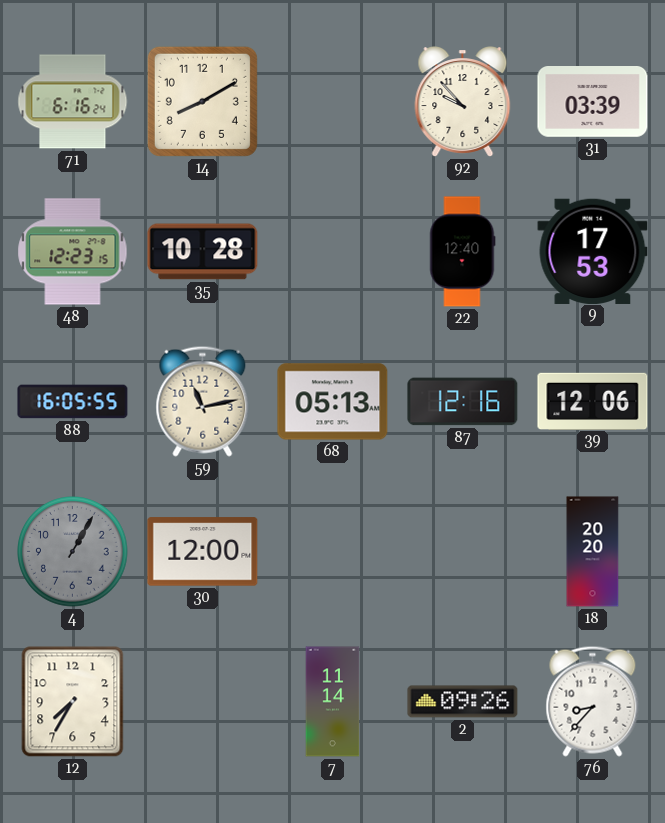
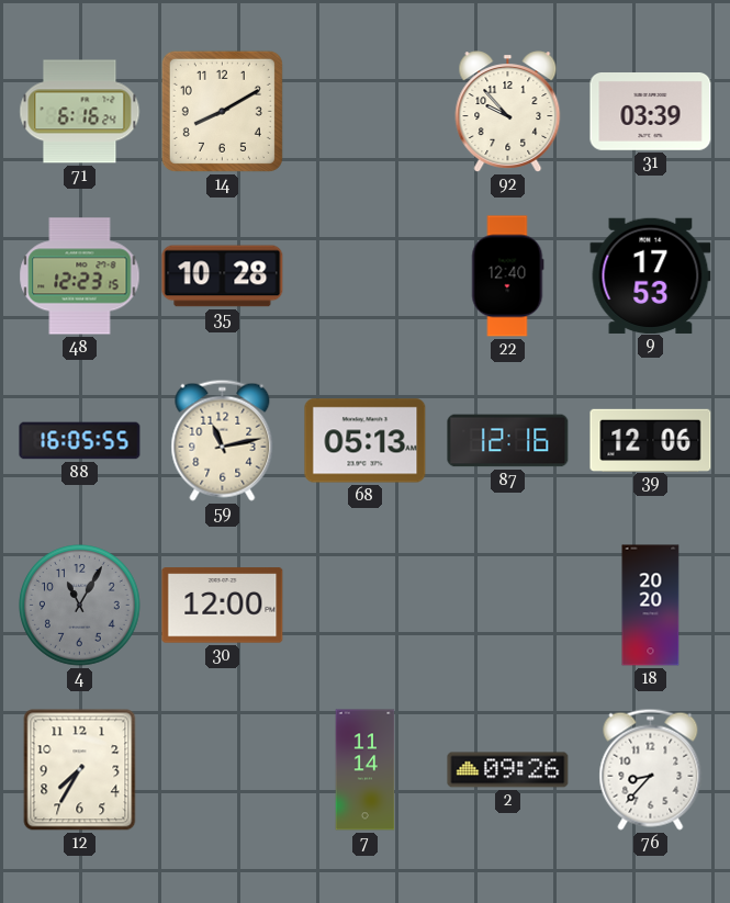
4: 1:05 -> 11:05 (80, 606)
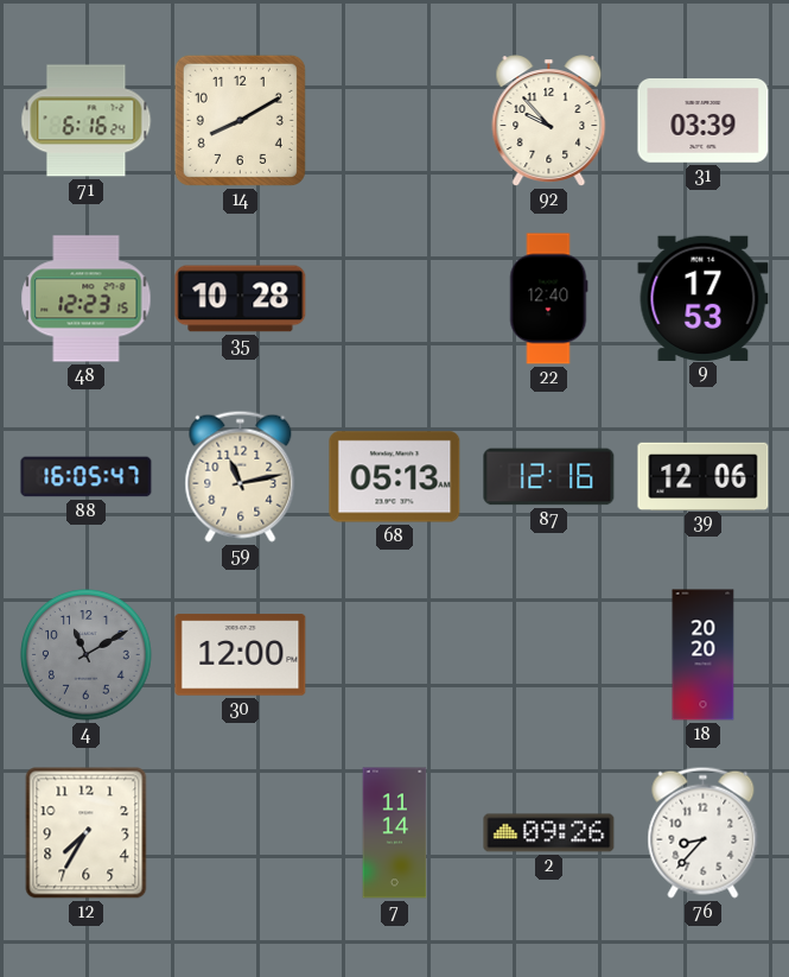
88: 16:05:55 -> 16:05:47 (87, 477)
4: 11:05 -> 11:10 (87, 655)
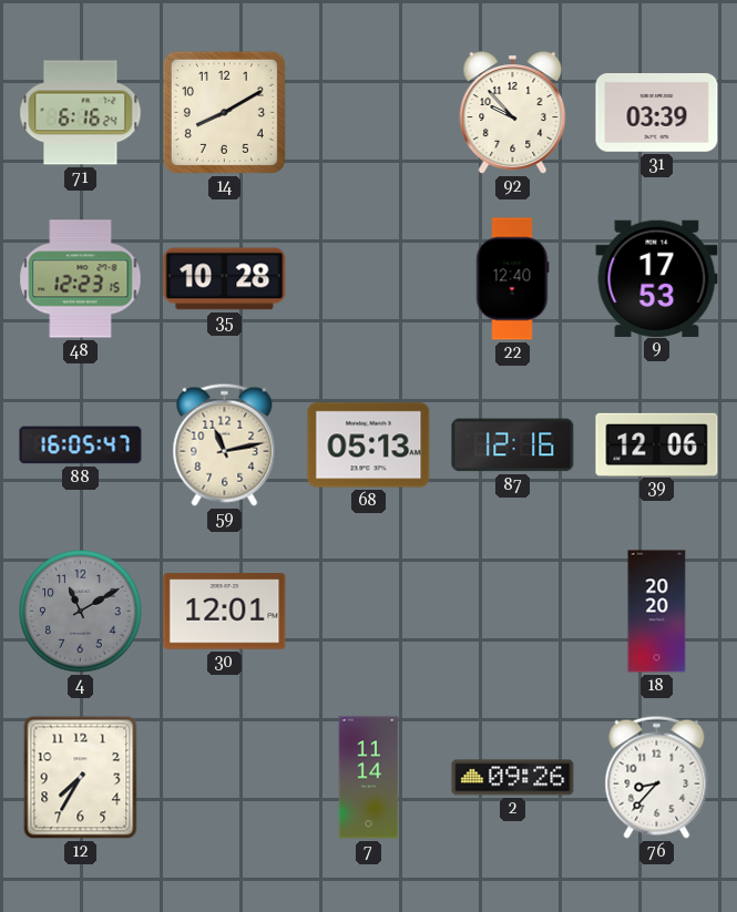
30: 12:00 -> 12:01 (225, 612)
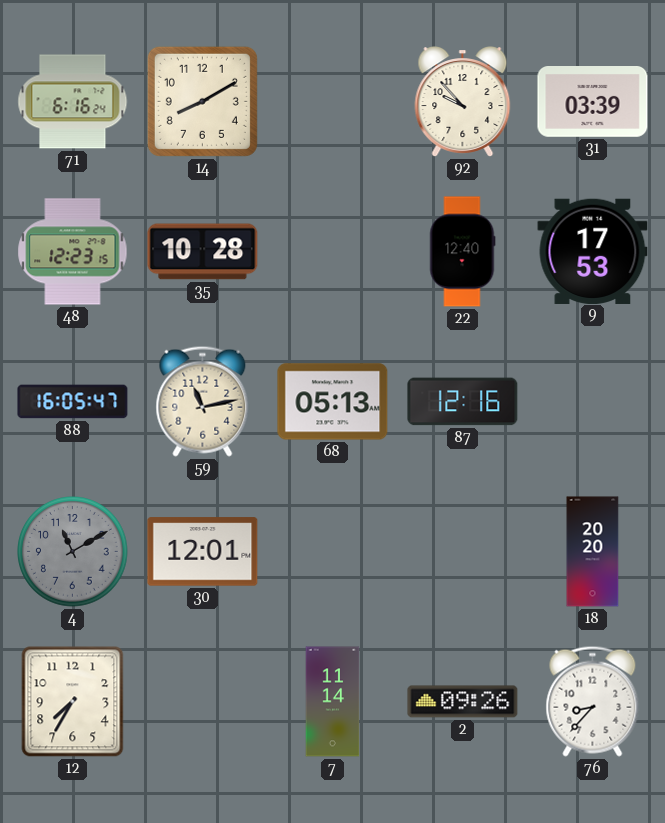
39: 12:06 -> none (657, 444)
